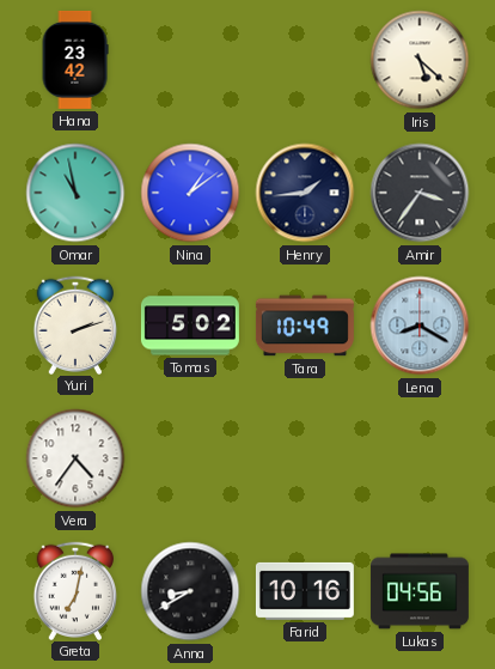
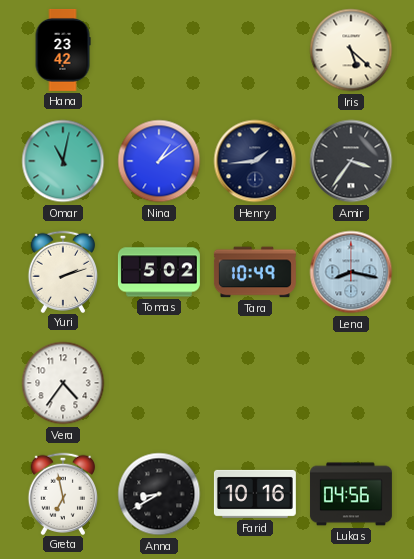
Omar: 10:58 -> 11:02 (63, 161)
Lena: 8:20 -> 8:17 (351, 272)
Greta: 7:02 -> 6:58 (62, 493)
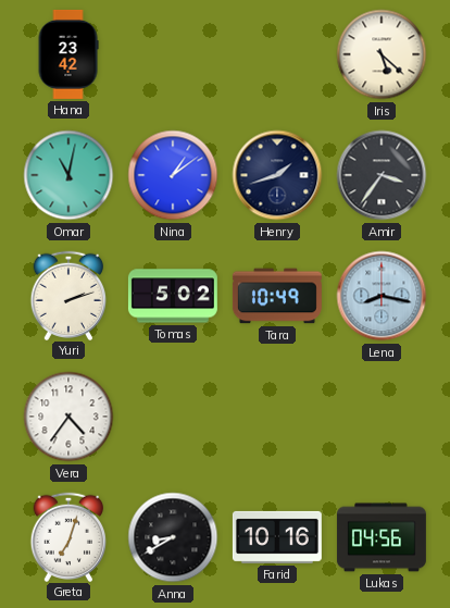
Henry: 1:44 -> 1:42 (277, 175)
Greta: 6:58 -> 7:03 (67, 536)
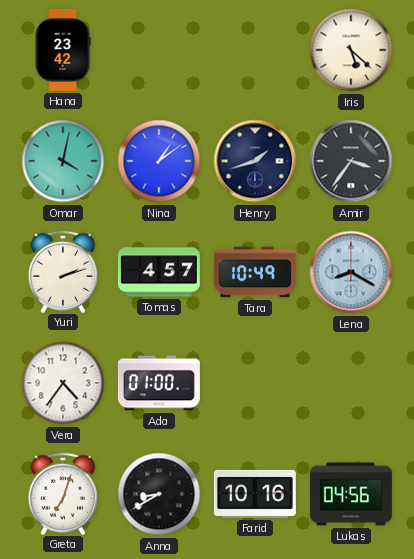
Omar: 11:02 -> 4:02 (63, 161)
Tomas: 5:02 -> 4:57 (159, 272)
Lena: 8:17 -> 8:20 (351, 272)
Ada: none -> 01:00 (159, 383)
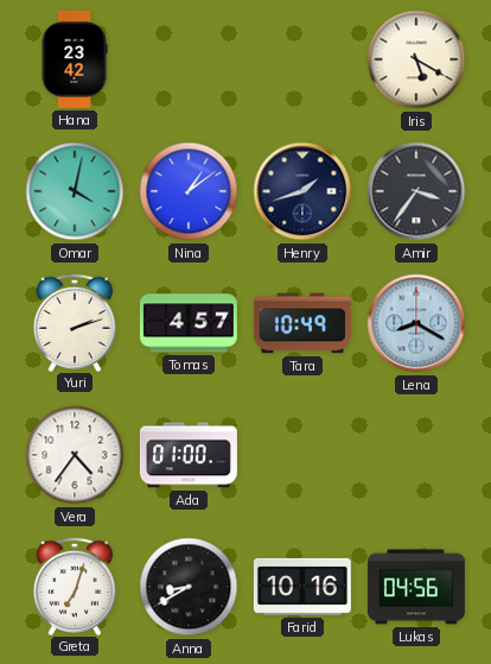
Iris: 5:22 -> 5:20 (416, 59)
